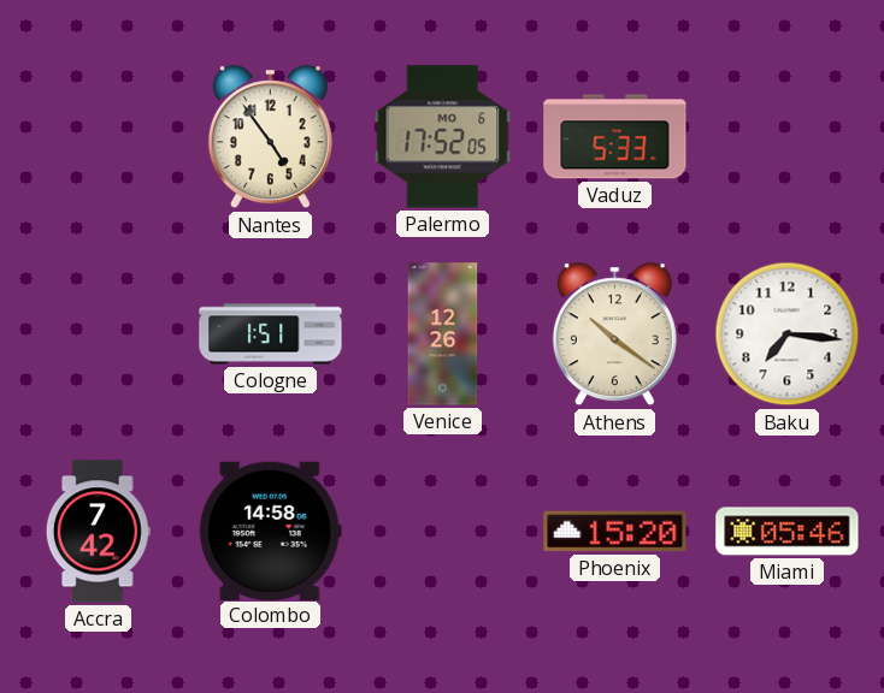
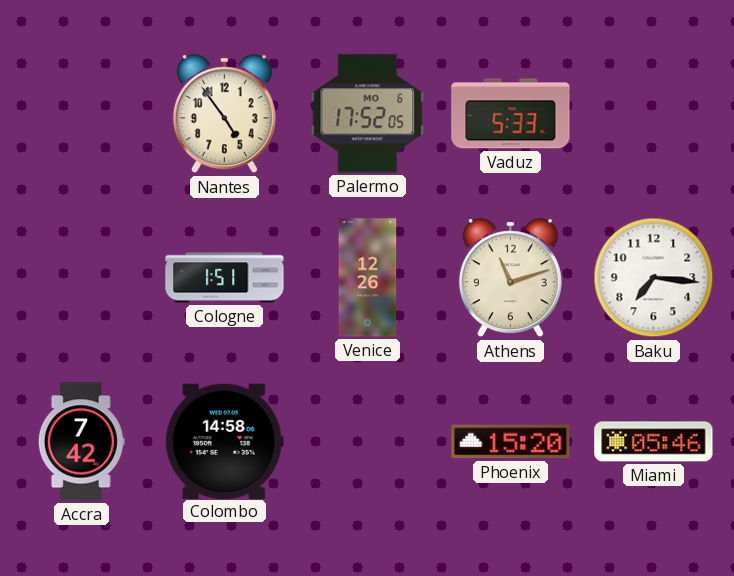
Athens: 10:21 -> 11:12 (510, 278)
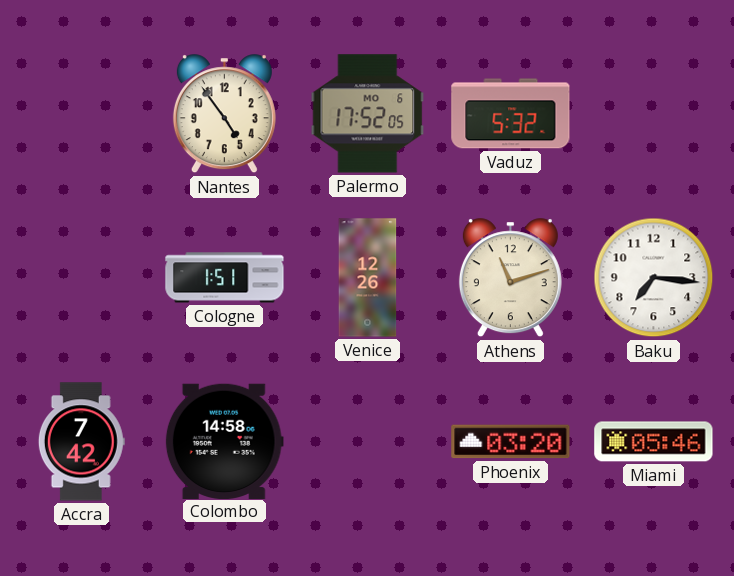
Vaduz: 5:33 -> 5:32 (511, 114)
Phoenix: 15:20 -> 03:20 (511, 442)
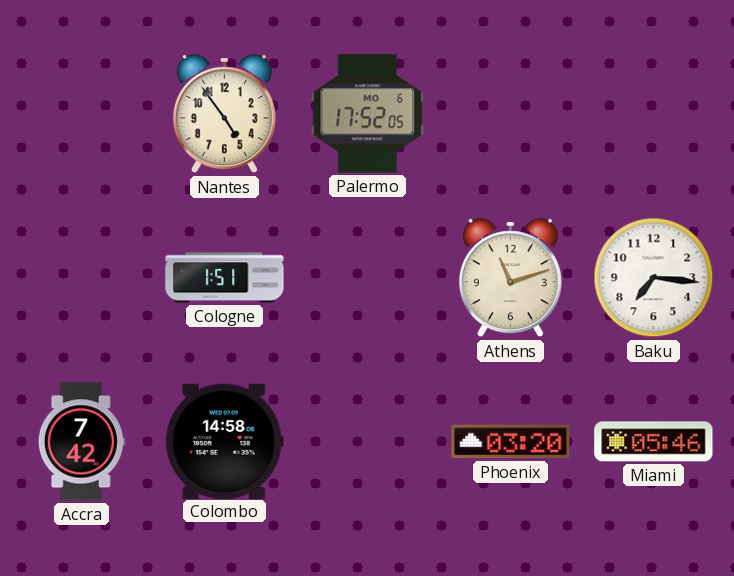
Vaduz: 5:32 -> none (511, 114)
Venice: 12:26 -> none (368, 278)
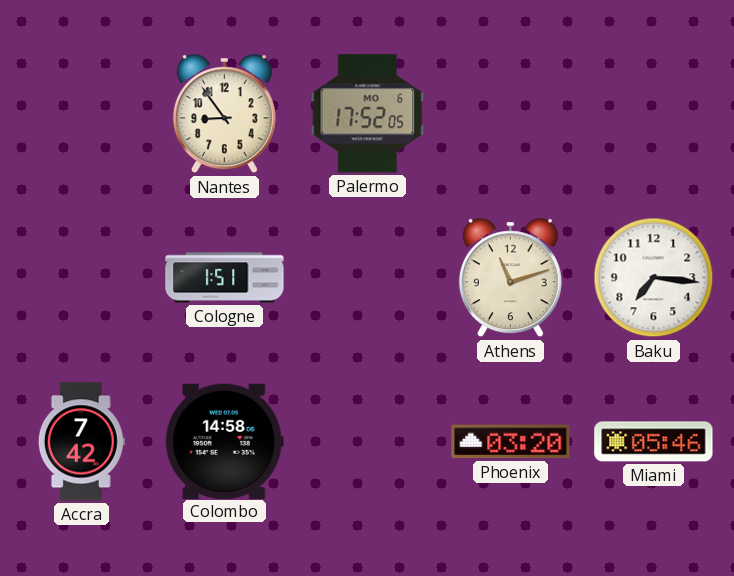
Nantes: 4:54 -> 8:54 (224, 114)
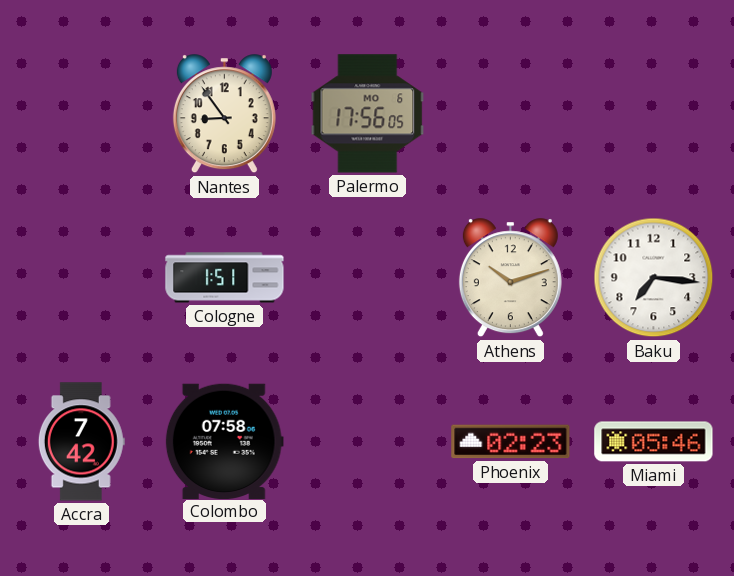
Palermo: 17:52 -> 17:56 (368, 114)
Athens: 11:12 -> 10:12 (510, 278)
Colombo: 14:58 -> 07:58 (224, 441)
Phoenix: 03:20 -> 02:23 (511, 442)
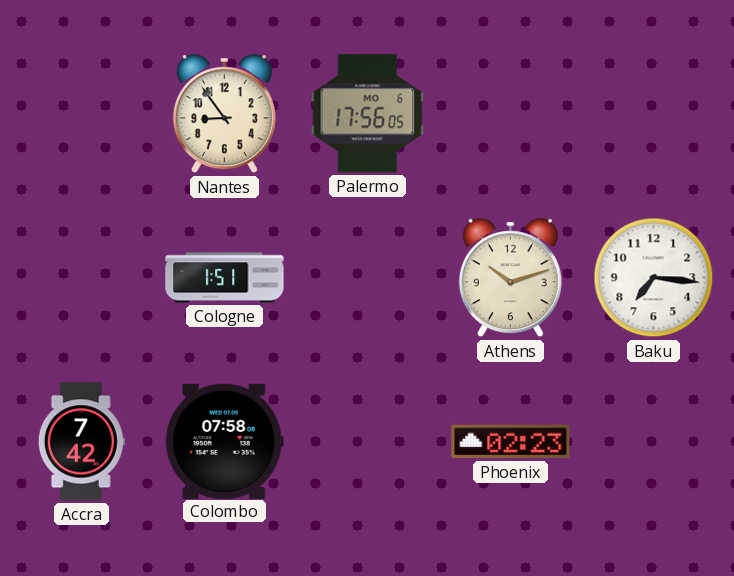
Miami: 05:46 -> none (654, 442)
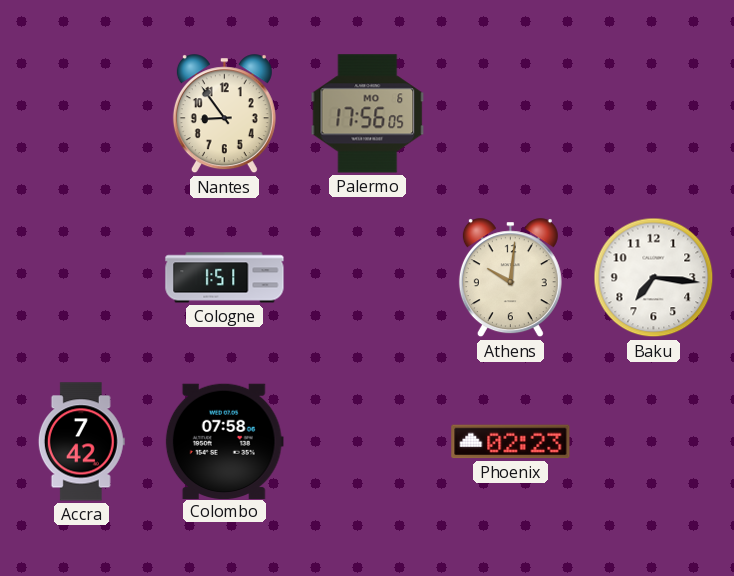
Athens: 10:12 -> 10:01 (510, 278)
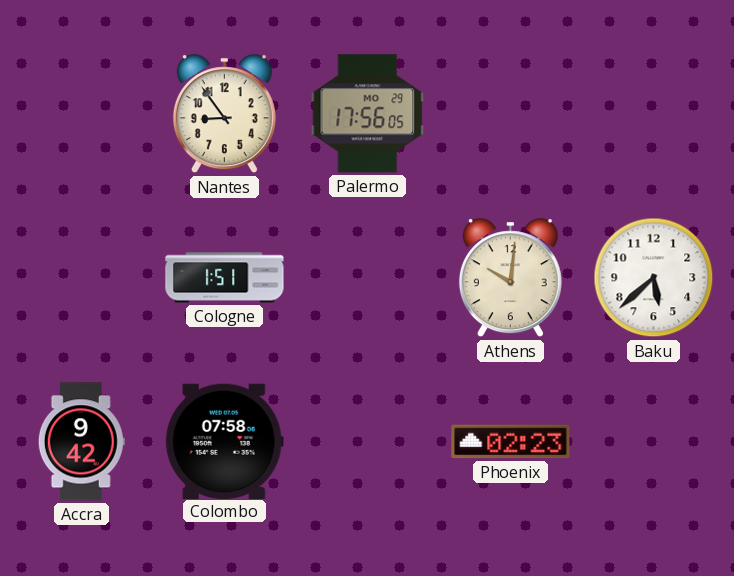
Palermo date: MO 6 -> MO 29 (368, 114)
Baku: 7:16 -> 5:38 (654, 278)
Accra: 7:42 -> 9:42 (81, 442)
